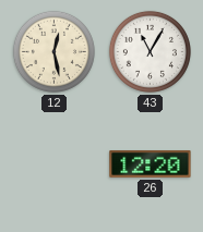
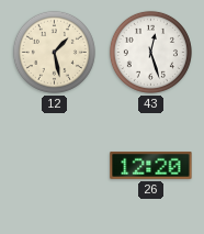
12: 12:28 -> 1:28 (54, 52)
43: 11:05 -> 12:27 (150, 52)
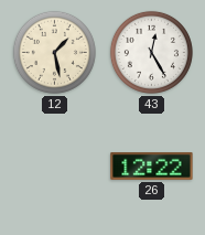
43: 12:27 -> 12:25 (151, 52)
26: 12:20 -> 12:22 (152, 165)
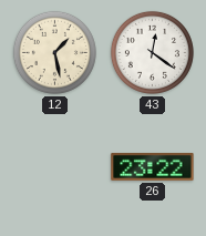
43: 12:25 -> 12:21 (152, 52)
26: 12:22 -> 23:22 (153, 166)
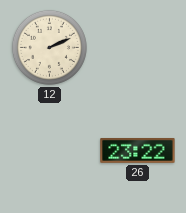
12: 1:28 -> 2:11 (49, 47)
43: 12:21 -> none (152, 52)
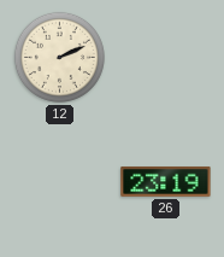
26: 23:22 -> 23:19 (166, 181)
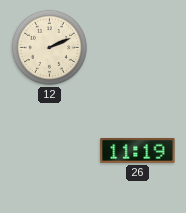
26: 23:19 -> 11:19 (138, 150)
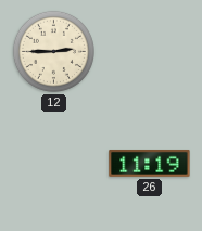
12: 2:11 -> 2:45 (53, 51)
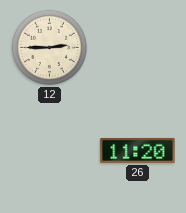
26: 11:19 -> 11:20 (138, 150)
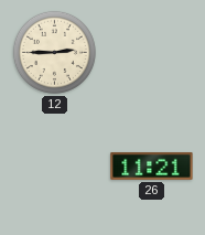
26: 11:20 -> 11:21 (152, 165)
